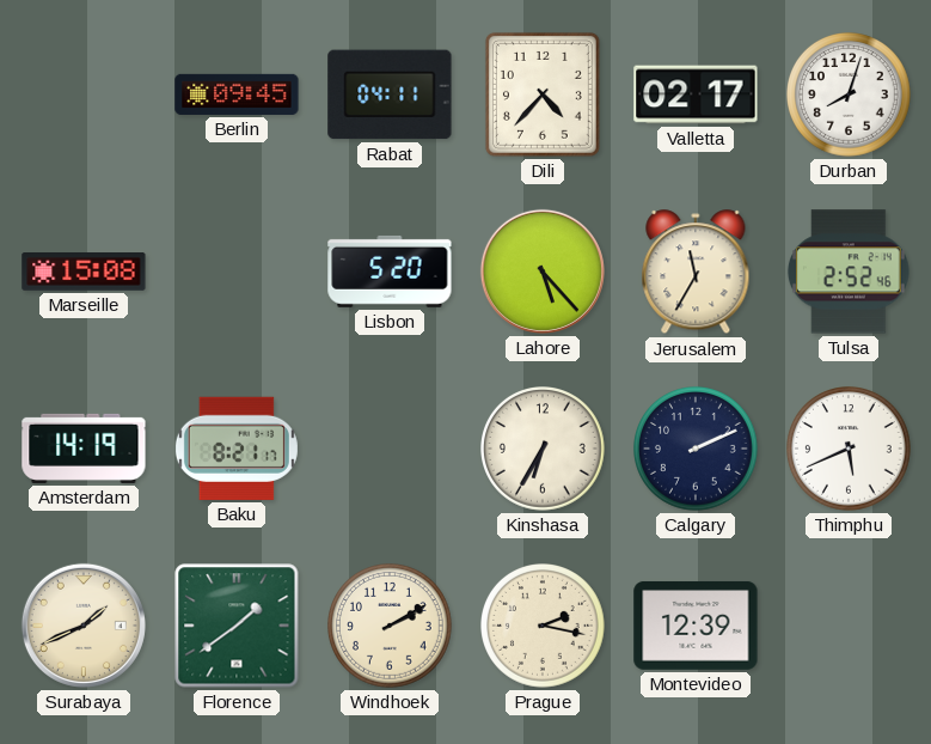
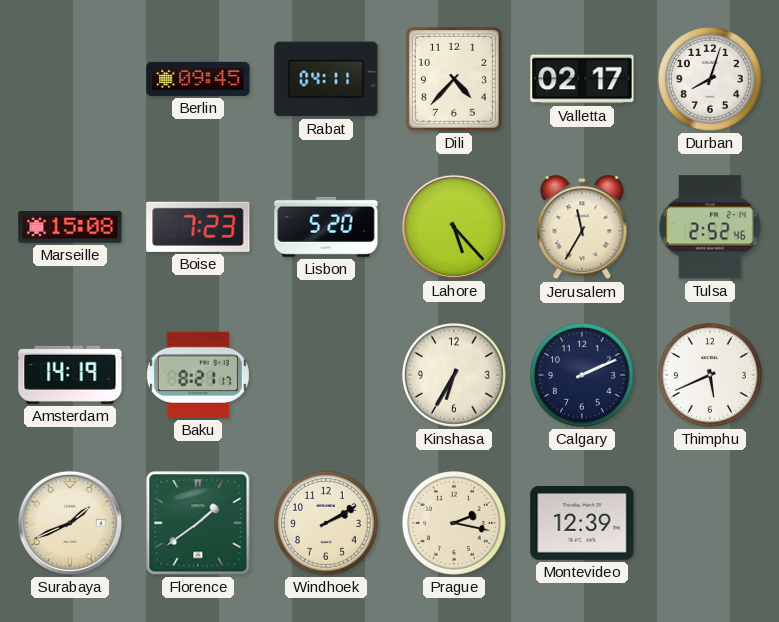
Boise: none -> 7:23 (198, 227)
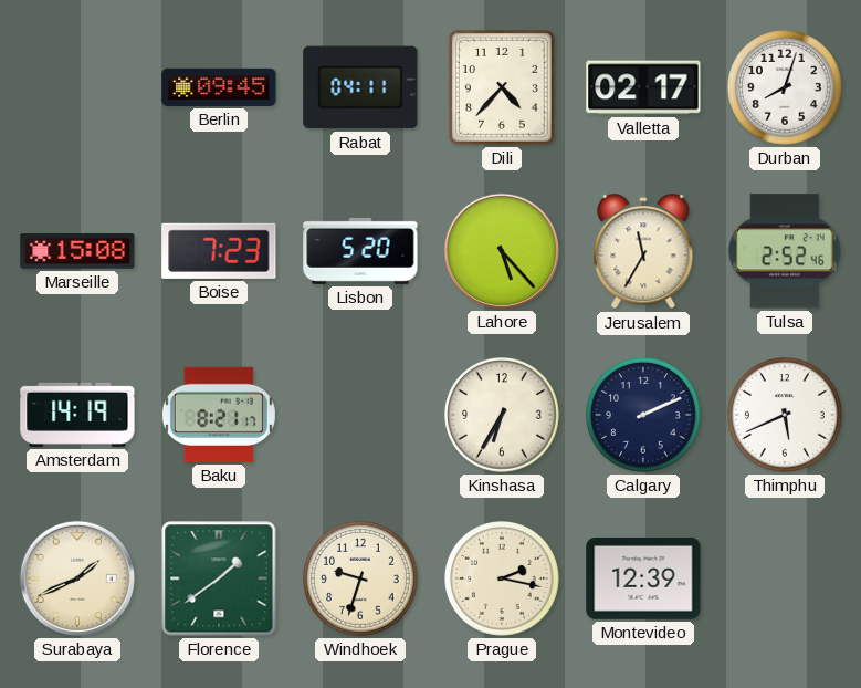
Windhoek: 2:10 -> 9:33 (361, 580)
